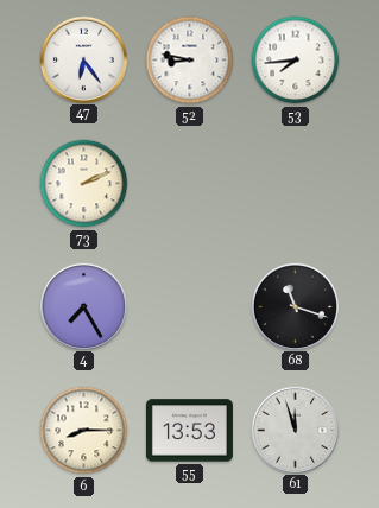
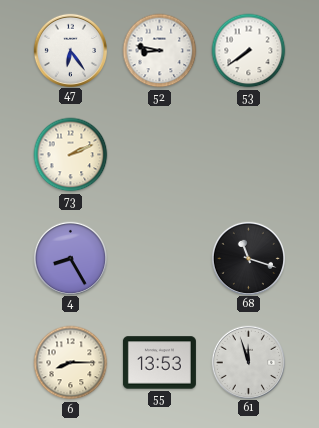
53: 7:44 -> 7:39 (249, 51)
4: 7:25 -> 8:25 (70, 258)
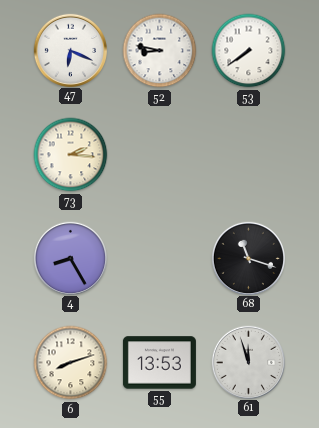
47: 6:24 -> 6:19 (70, 50)
73: 2:11 -> 2:16 (71, 155)
6: 8:15 -> 8:12 (71, 363)
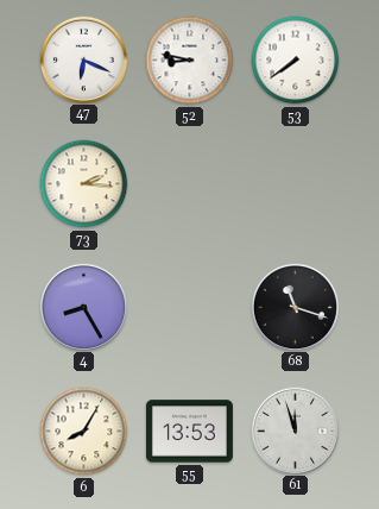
6: 8:12 -> 8:05 (84, 432)
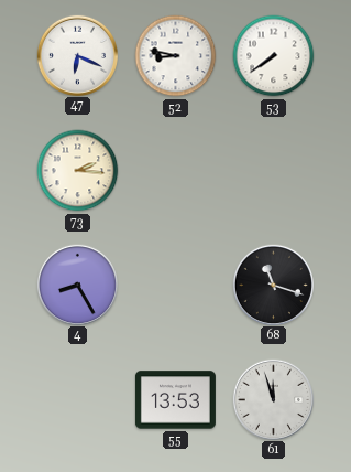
6: 8:05 -> none (84, 432)
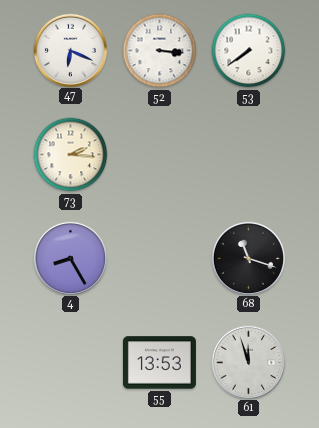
52: 8:47 -> 3:16 (160, 51)
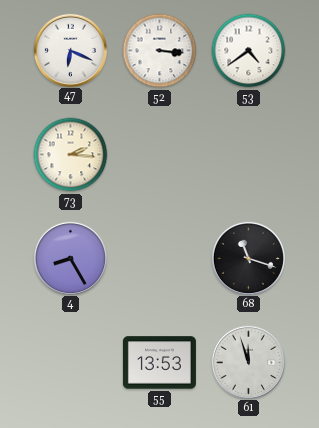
53: 7:39 -> 4:39 (249, 51)
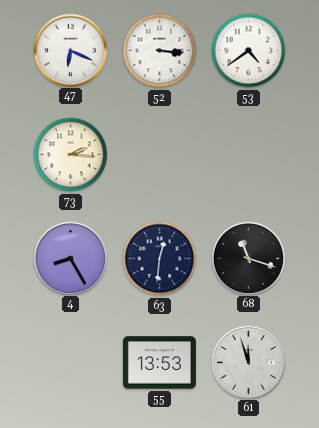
63: none -> 12:31 (160, 259)
